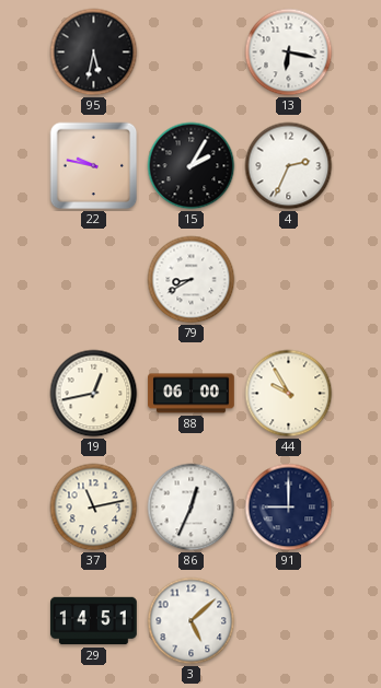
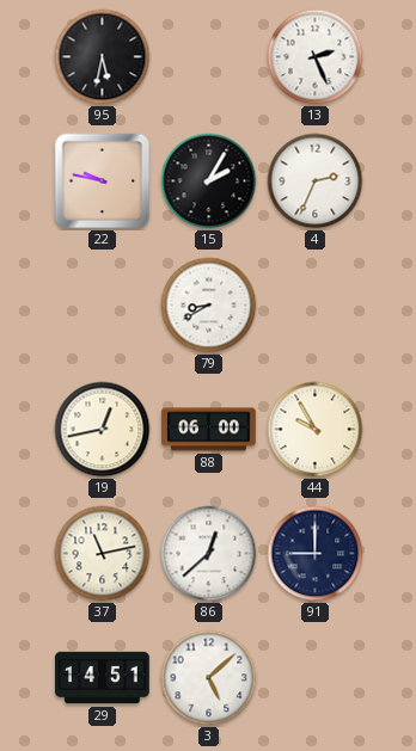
13: 6:17 -> 2:26 (316, 57)
86: 12:34 -> 12:38 (209, 554)
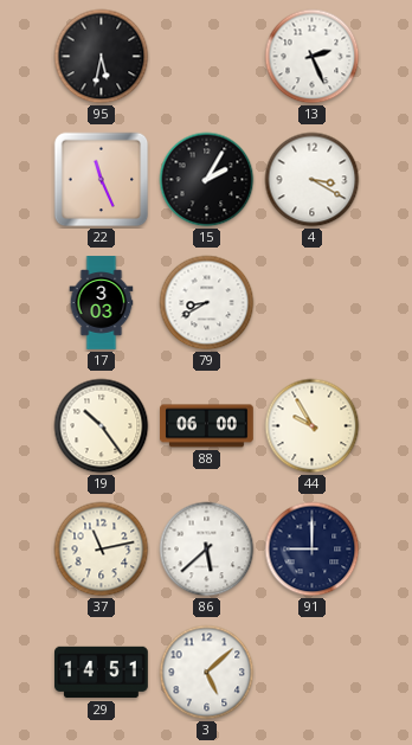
22: 9:47 -> 11:26 (102, 180)
4: 2:34 -> 3:20 (313, 180)
17: none -> 3:03 (102, 303)
19: 12:43 -> 10:24 (102, 426)
86: 12:38 -> 5:38 (207, 550)
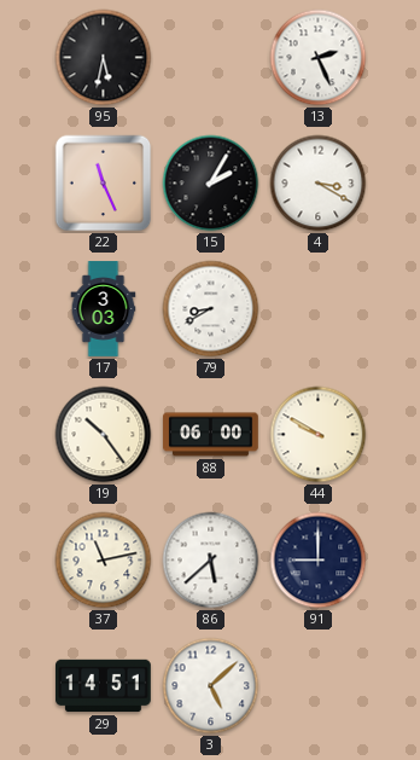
44: 9:55 -> 9:50 (319, 435)
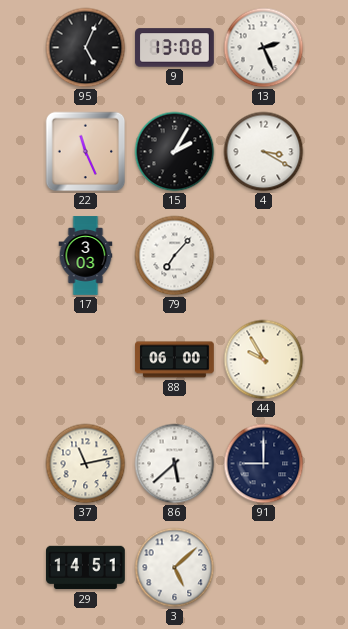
95: 5:32 -> 5:04 (86, 48)
9: none -> 13:08 (175, 48)
79: 8:40 -> 7:07 (175, 256)
19: 10:24 -> none (104, 435)
44: 9:50 -> 9:55 (264, 360)
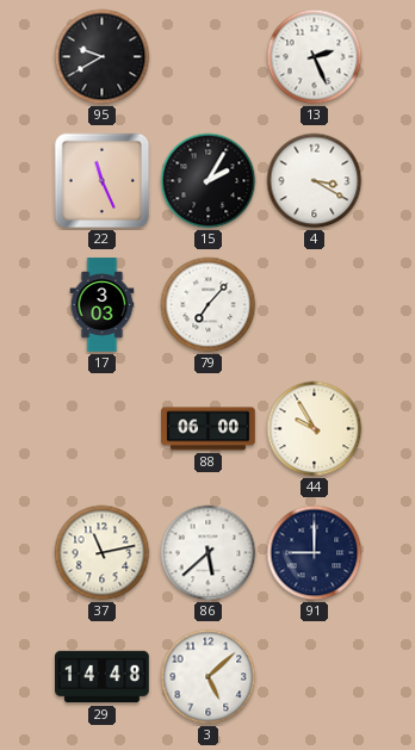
95: 5:04 -> 9:40 (103, 57)
9: 13:08 -> none (175, 48)
29: 14:51 -> 14:48 (103, 677)
